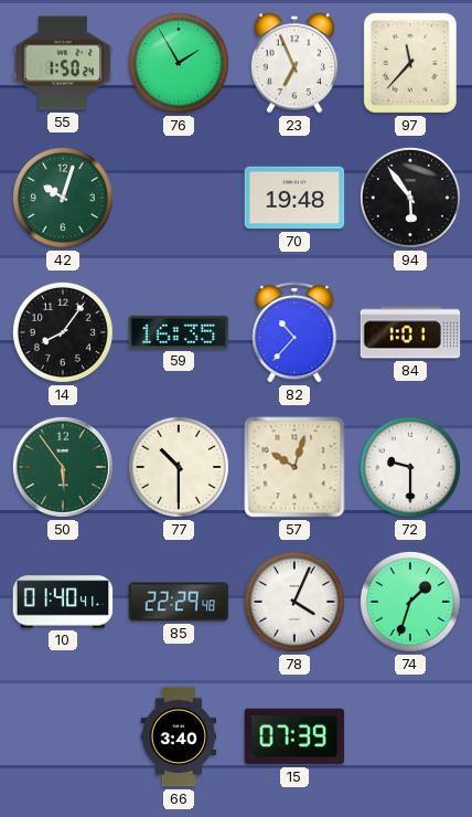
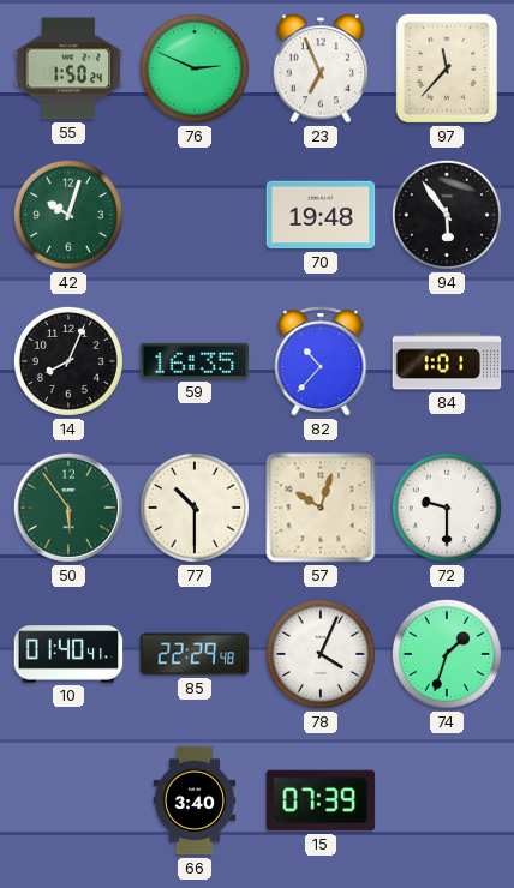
76: 1:55 -> 2:49 (195, 68)
14: 8:06 -> 8:04 (68, 361)
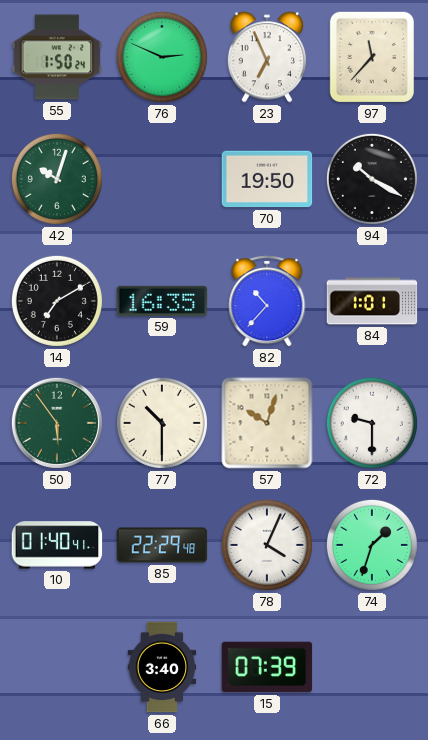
70: 19:48 -> 19:50 (267, 179)
94: 5:54 -> 10:20 (372, 179)
14: 8:04 -> 7:10 (57, 301)
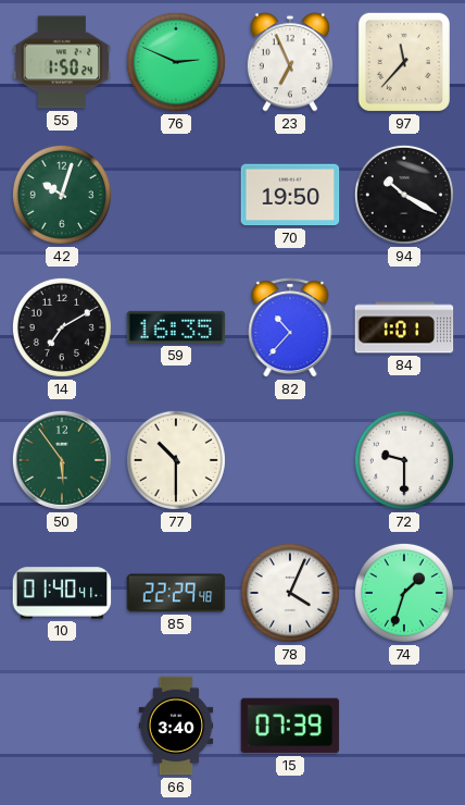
57: 10:03 -> none (267, 423)
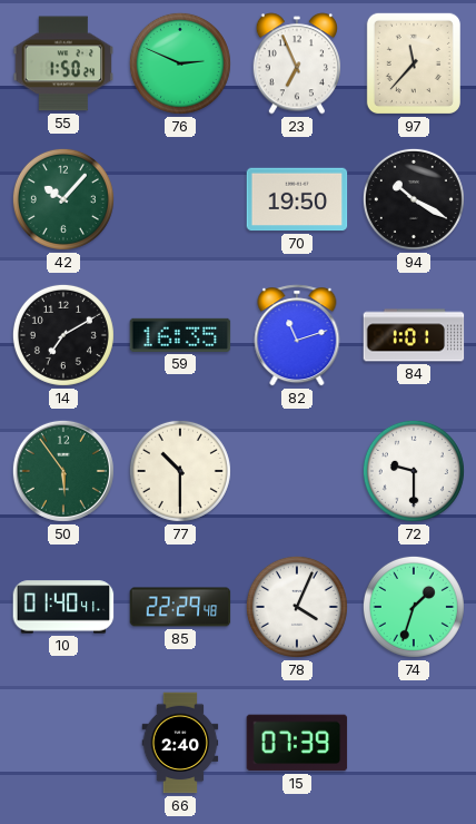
42: 10:03 -> 10:07 (63, 199)
82: 10:37 -> 11:12 (297, 335)
66: 3:40 -> 2:40 (180, 743)
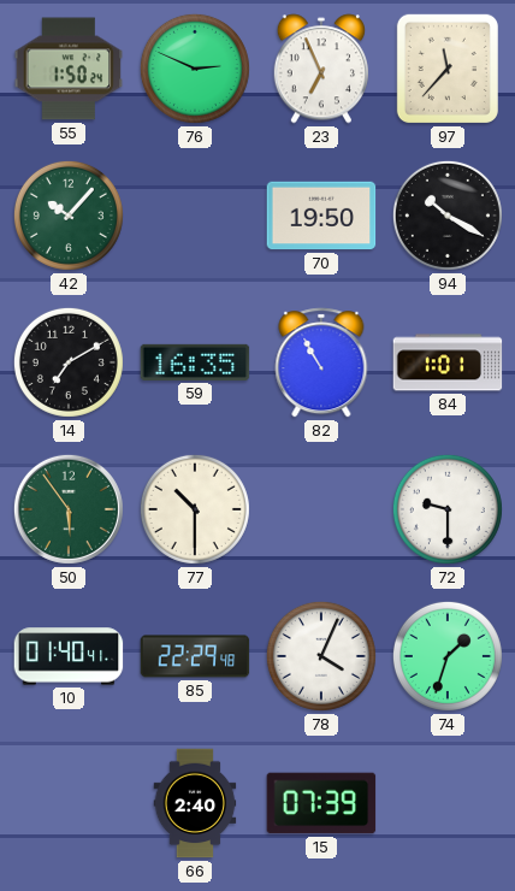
82: 11:12 -> 10:55 (321, 362)
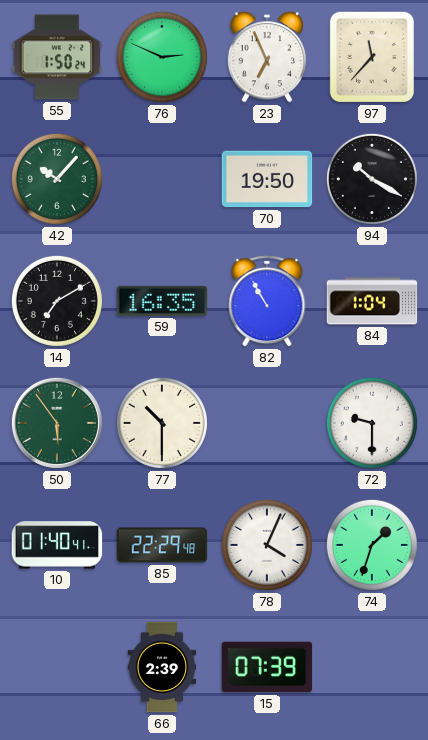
84: 1:01 -> 1:04 (372, 301)
66: 2:40 -> 2:39 (162, 667)
